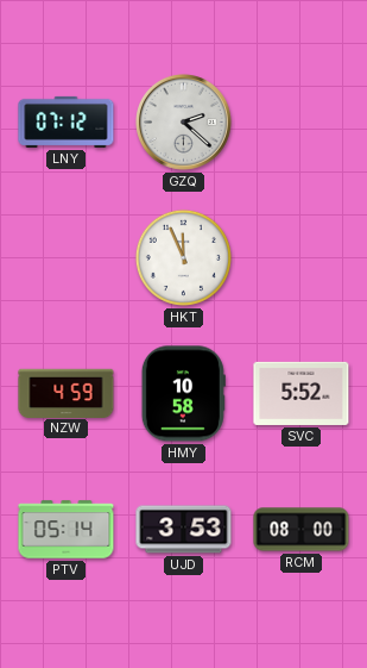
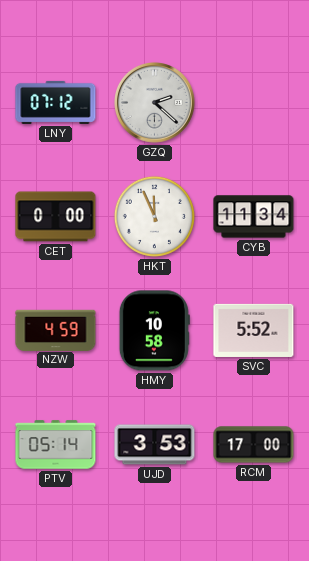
CET: none -> 0:00 (56, 217)
CYB: none -> 11:34 (254, 217)
RCM: 08:00 -> 17:00 (254, 445)
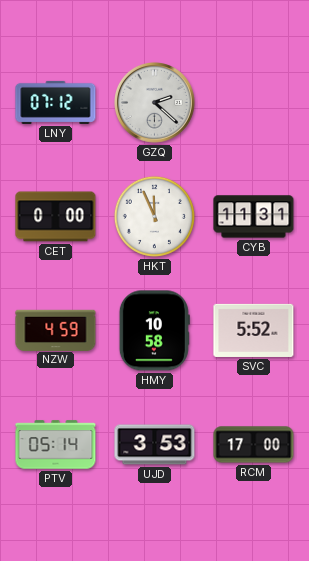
CYB: 11:34 -> 11:31 (254, 217)
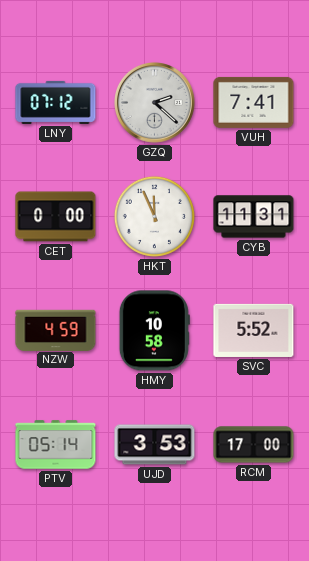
VUH: none -> 7:41 (254, 102)
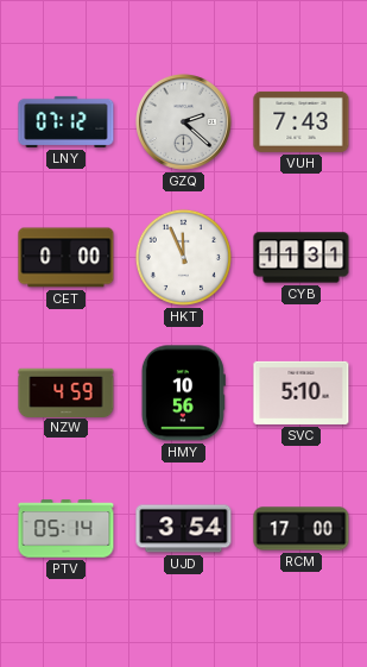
VUH: 7:41 -> 7:43 (302, 121)
HMY: 10:58 -> 10:56 (183, 394)
SVC: 5:52 -> 5:10 (302, 392)
UJD: 3:53 -> 3:54 (184, 529)
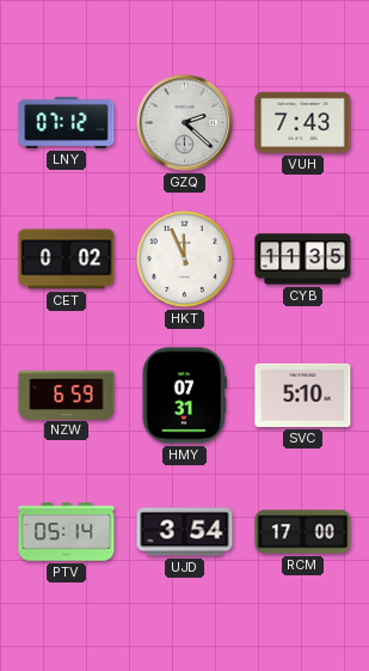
CET: 0:00 -> 0:02 (67, 260)
CYB: 11:31 -> 11:35 (303, 260)
NZW: 4:59 -> 6:59 (67, 395)
HMY: 10:56 -> 07:31 (184, 396)
